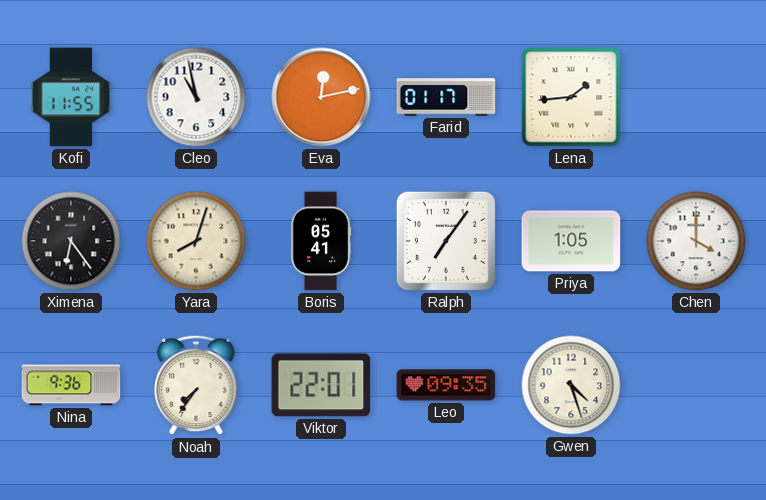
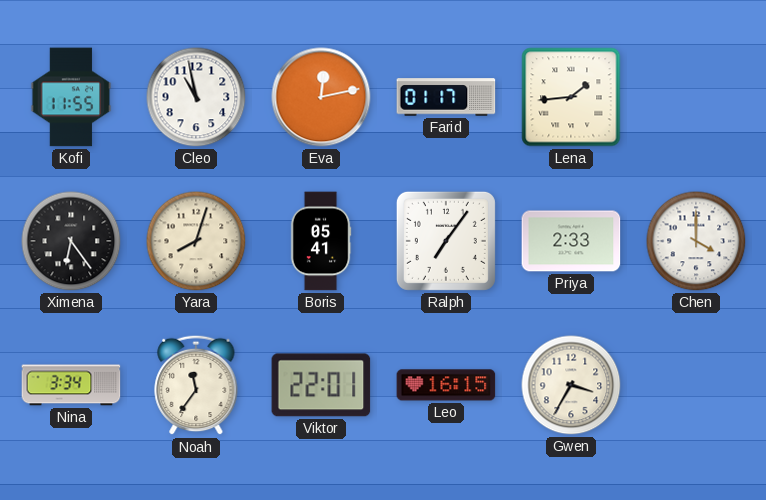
Priya: 1:05 -> 2:33 (571, 241)
Nina: 9:36 -> 3:34 (71, 385)
Noah: 7:36 -> 11:36 (196, 385)
Leo: 09:35 -> 16:15 (446, 385)
Gwen: 4:27 -> 3:35 (571, 385)
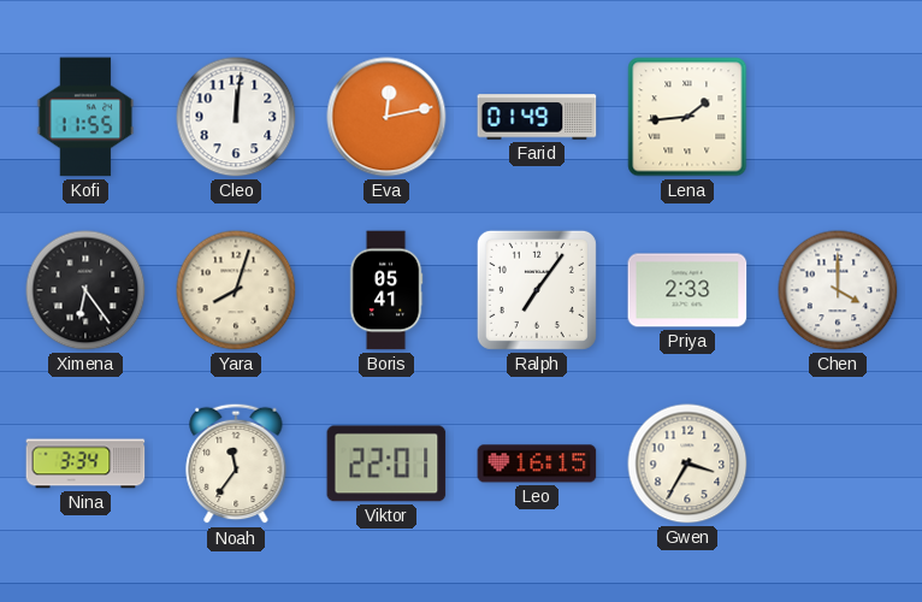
Cleo: 10:58 -> 12:01 (236, 117)
Farid: 01:17 -> 01:49 (537, 117)
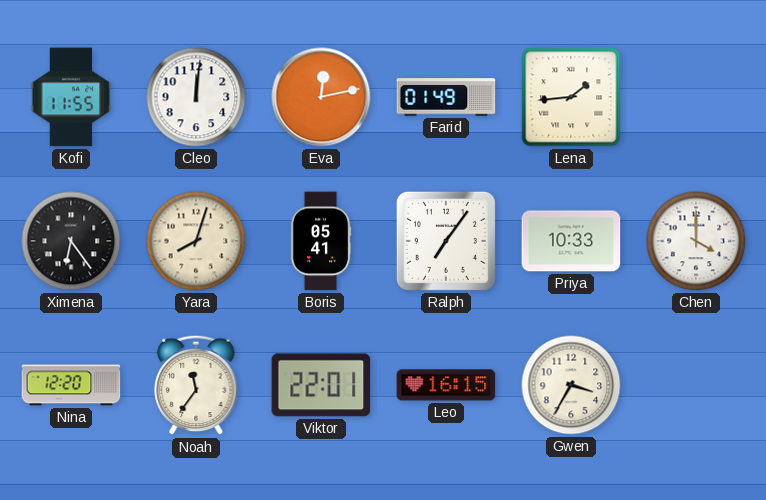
Priya: 2:33 -> 10:33 (571, 241)
Nina: 3:34 -> 12:20 (71, 385)
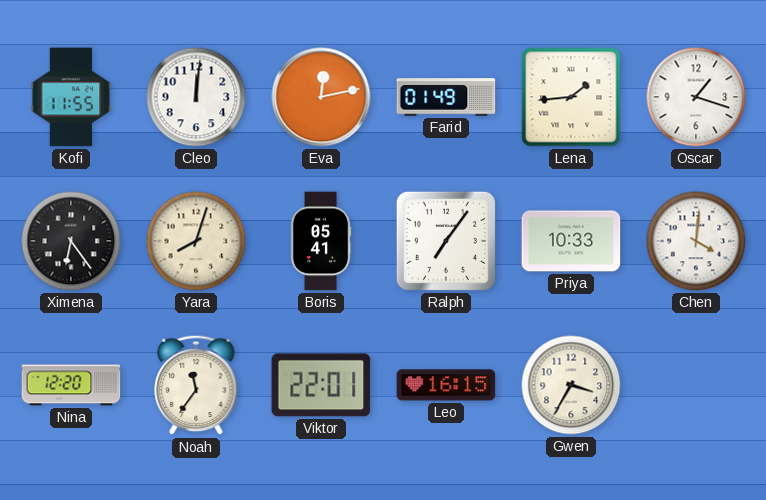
Oscar: none -> 1:18 (696, 97)
Chen: 4:00 -> 4:01 (696, 241)
